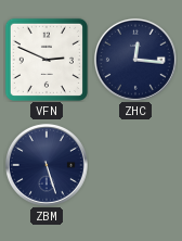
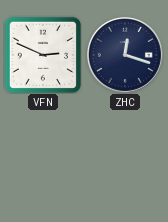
ZHC: 12:16 -> 12:18 (125, 55)
ZBM: 5:27 -> none (47, 165)
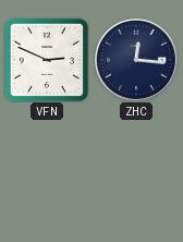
ZHC: 12:18 -> 12:16 (136, 60)
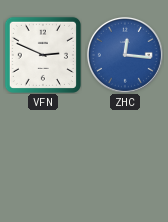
ZHC dial: navy -> blue (125, 55)
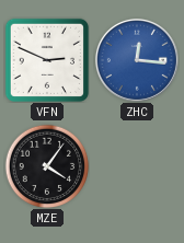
MZE: none -> 4:06 (47, 166)
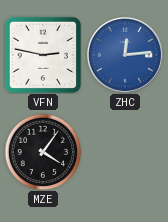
VFN: 2:49 -> 2:47 (43, 55)
ZHC: 12:16 -> 12:14 (125, 55)
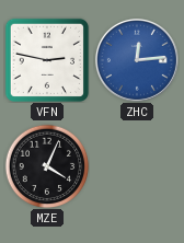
MZE: 4:06 -> 4:04 (47, 166)
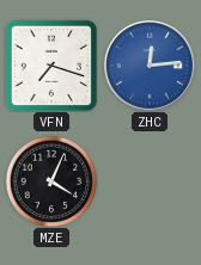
VFN: 2:47 -> 7:18 (51, 66)
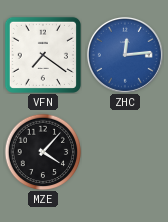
VFN: 7:18 -> 7:21 (43, 55)
MZE: 4:04 -> 4:07 (43, 152)
